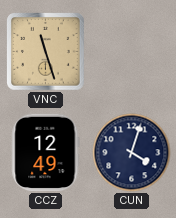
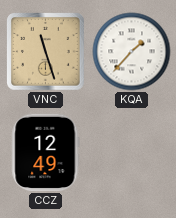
KQA: none -> 1:37 (132, 52)
CUN: 4:03 -> none (132, 153)
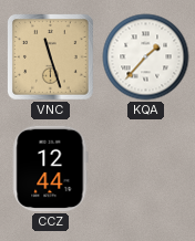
CCZ: 12:49 -> 12:44 (51, 169)
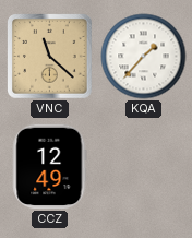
VNC: 11:27 -> 11:22 (50, 57)
CCZ: 12:44 -> 12:49 (50, 167)
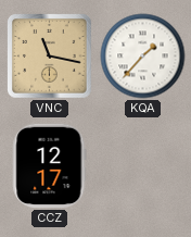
VNC: 11:22 -> 11:17 (50, 57)
CCZ: 12:49 -> 12:17 (50, 166)
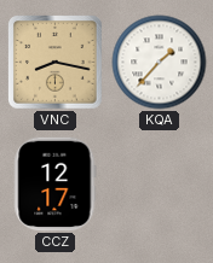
VNC: 11:17 -> 8:17 (56, 63)
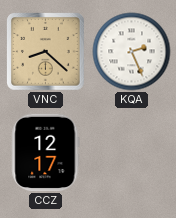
VNC: 8:17 -> 8:22 (46, 52)
KQA: 1:37 -> 2:26 (132, 52)
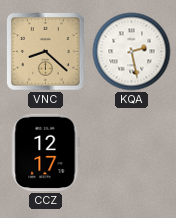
KQA: 2:26 -> 2:28 (132, 52)
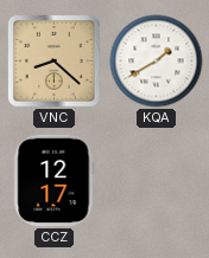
KQA: 2:28 -> 1:40 (157, 62)
